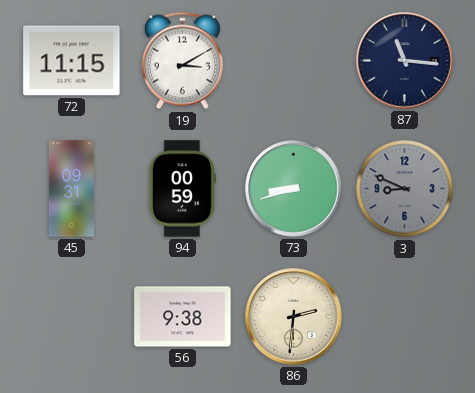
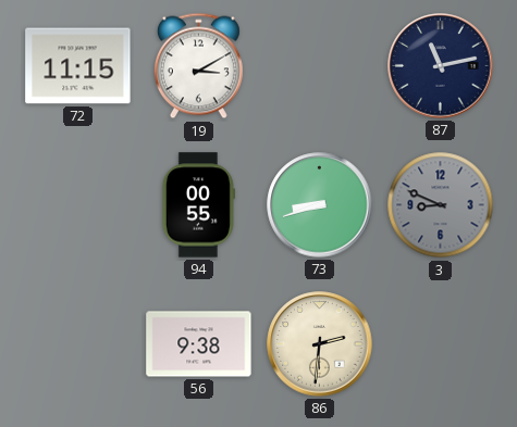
87: 11:16 -> 11:13 (441, 66)
45: 09:31 -> none (71, 189)
94: 00:59 -> 00:55 (198, 205)
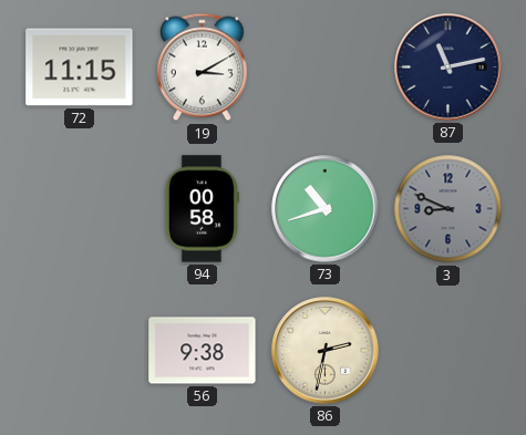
94: 00:55 -> 00:58 (202, 209)
73: 8:42 -> 10:42 (326, 209)
86: 2:31 -> 2:32 (326, 351)
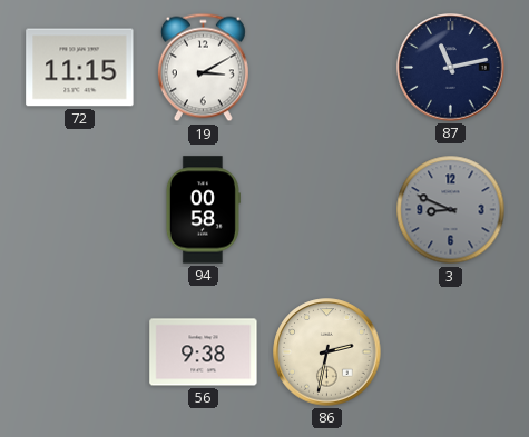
73: 10:42 -> none (326, 209)
